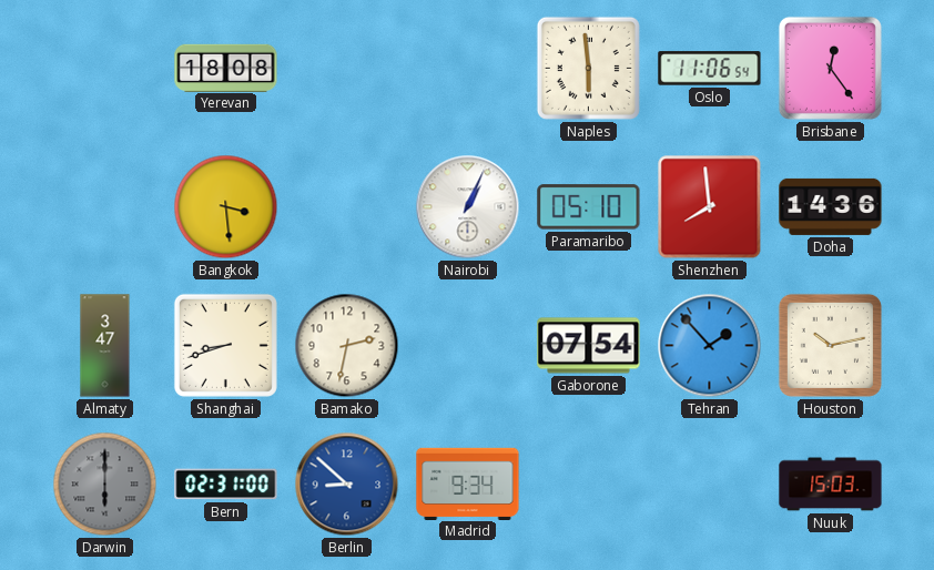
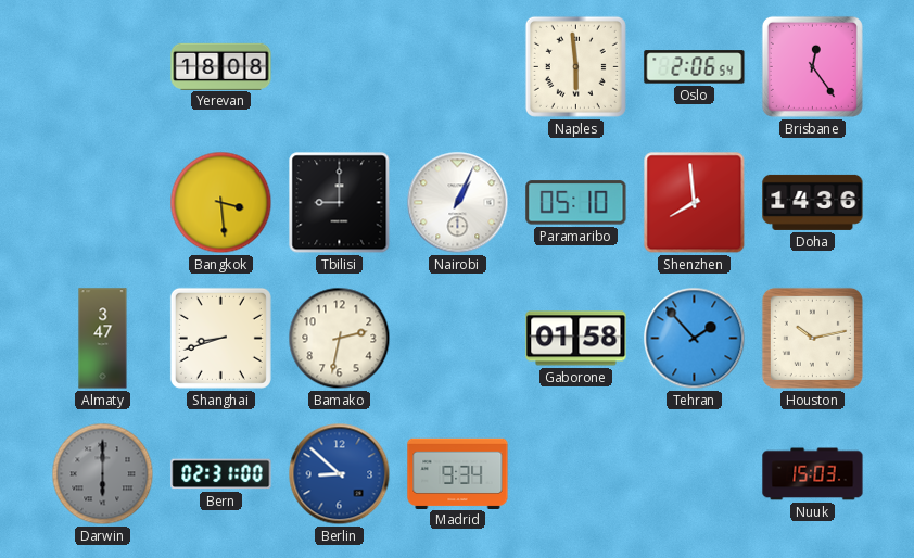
Oslo: 11:06 -> 2:06 (695, 67)
Tbilisi: none -> 9:00 (340, 203)
Gaborone: 07:54 -> 01:58 (576, 339)
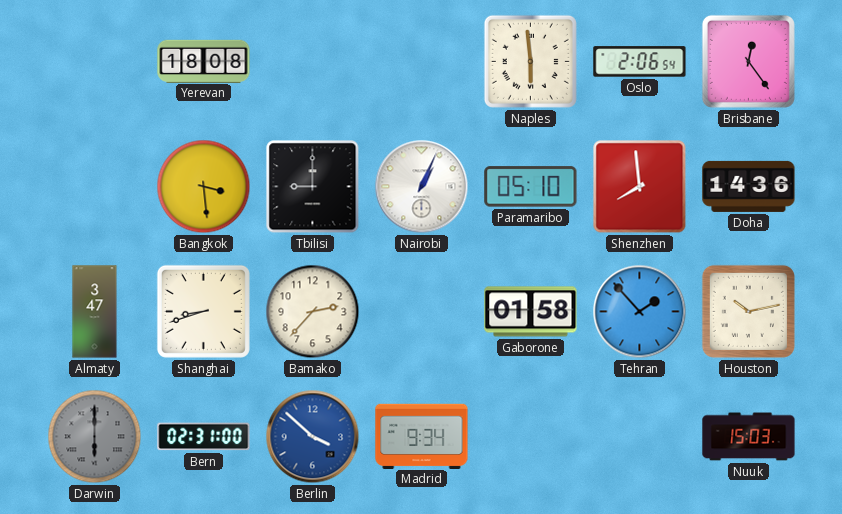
Bamako: 2:32 -> 2:37 (313, 312)
Berlin: 8:52 -> 3:52 (313, 437)
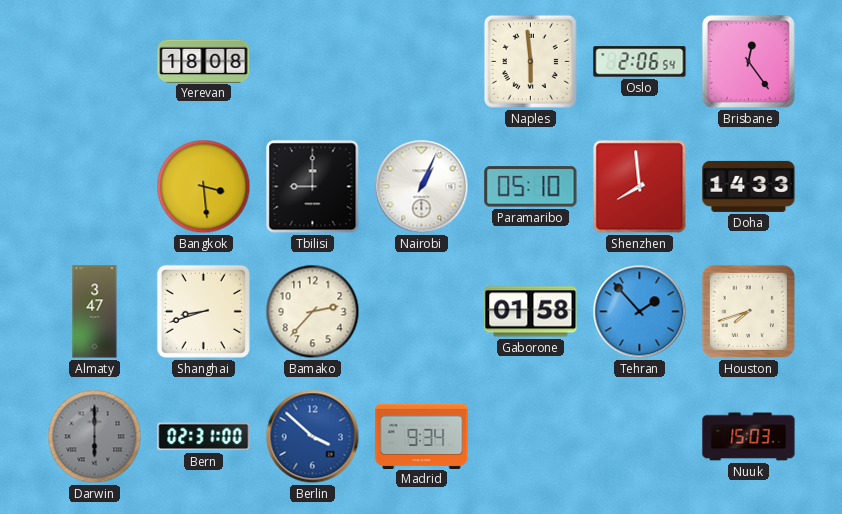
Doha: 14:36 -> 14:33 (749, 186)
Houston: 10:13 -> 7:42 (748, 311)
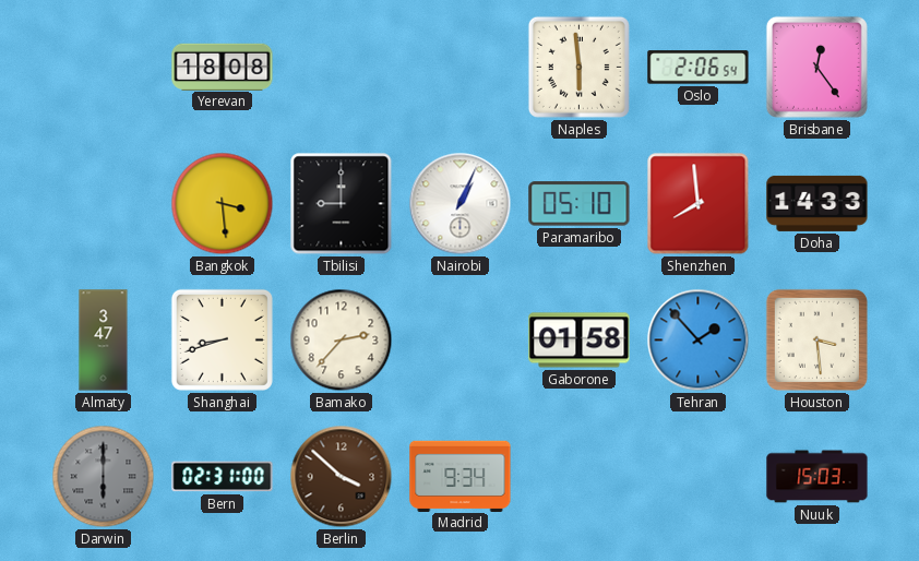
Houston: 7:42 -> 3:29 (816, 339)
Berlin dial: blue -> brown (342, 477)
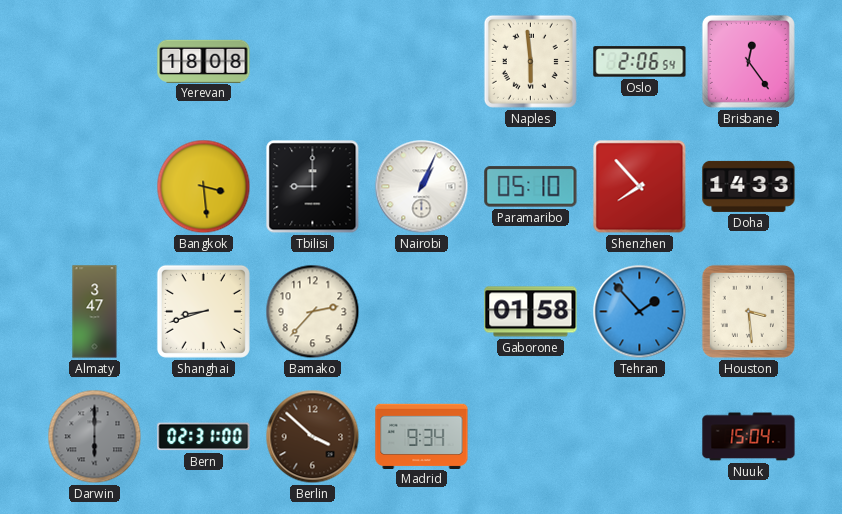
Shenzhen: 7:59 -> 7:53 (640, 187)
Nuuk: 15:03 -> 15:04 (749, 437)
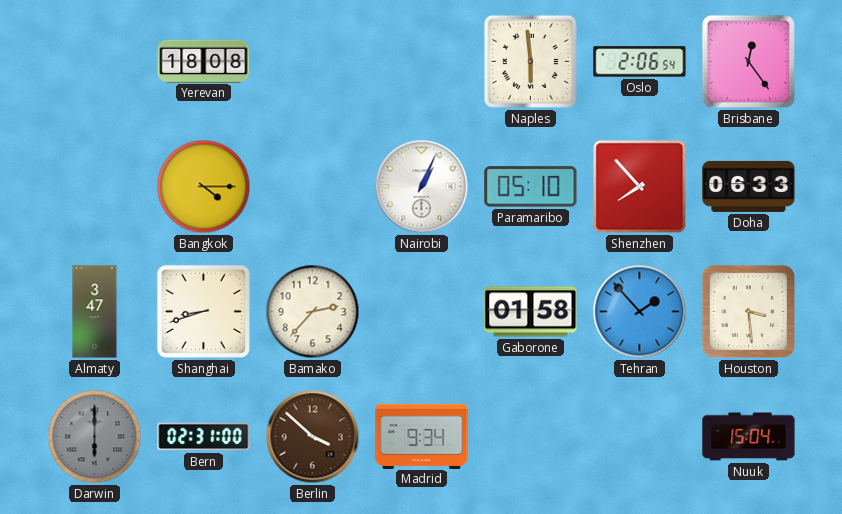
Bangkok: 3:29 -> 4:15 (204, 187)
Tbilisi: 9:00 -> none (313, 187)
Doha: 14:33 -> 06:33 (749, 186)
